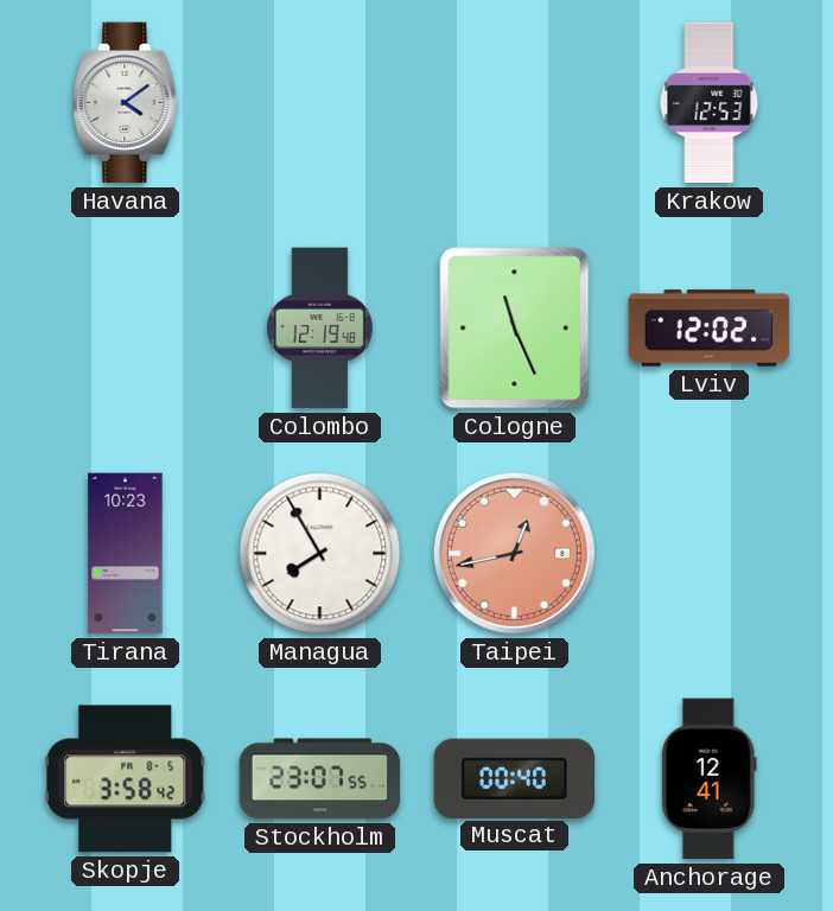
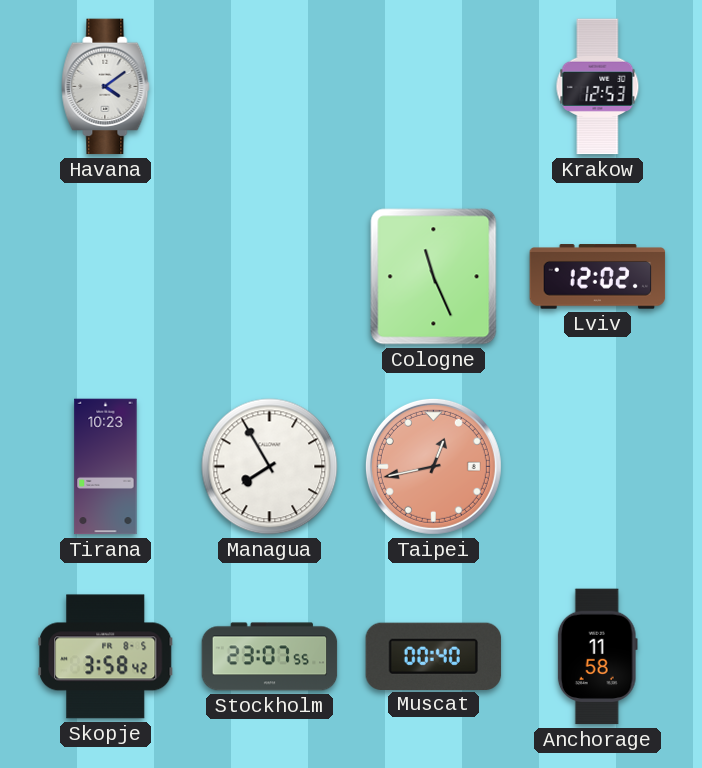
Colombo: 12:19 -> none (319, 329)
Anchorage: 12:41 -> 11:58 (597, 657)
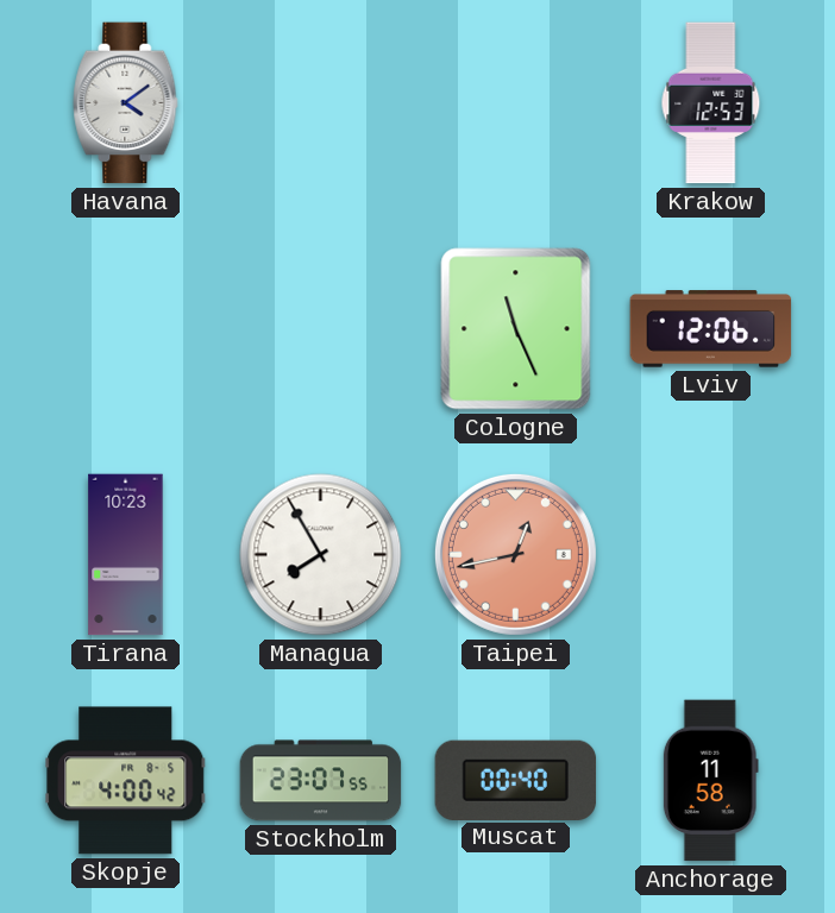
Lviv: 12:02 -> 12:06 (711, 329)
Skopje: 3:58 -> 4:00 (126, 781)
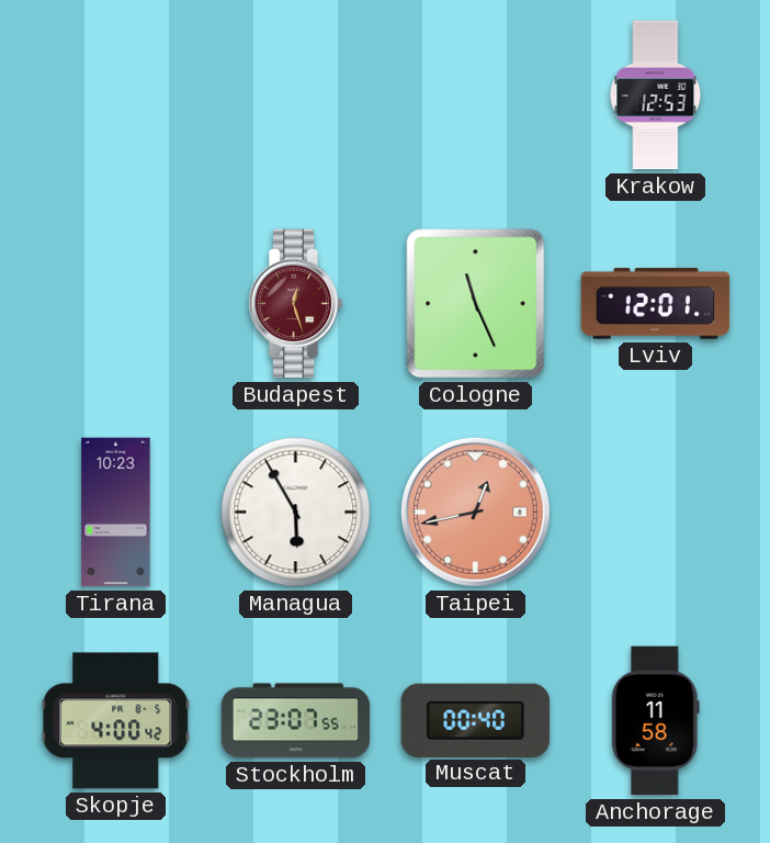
Havana: 4:09 -> none (126, 103)
Budapest: none -> 12:27 (295, 304)
Lviv: 12:06 -> 12:01 (656, 304)
Managua: 7:55 -> 5:55 (296, 513)
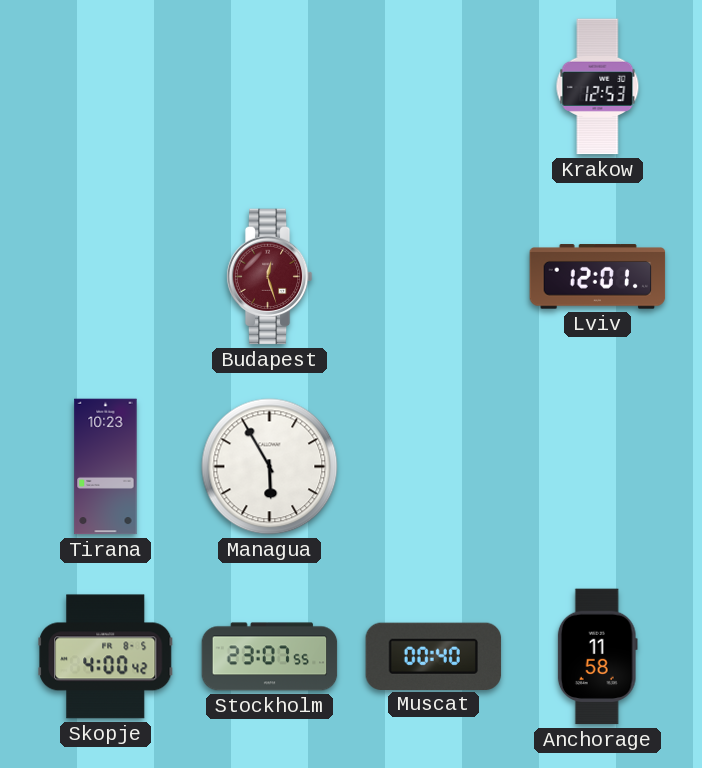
Cologne: 11:26 -> none (476, 304)
Taipei: 12:43 -> none (475, 512)
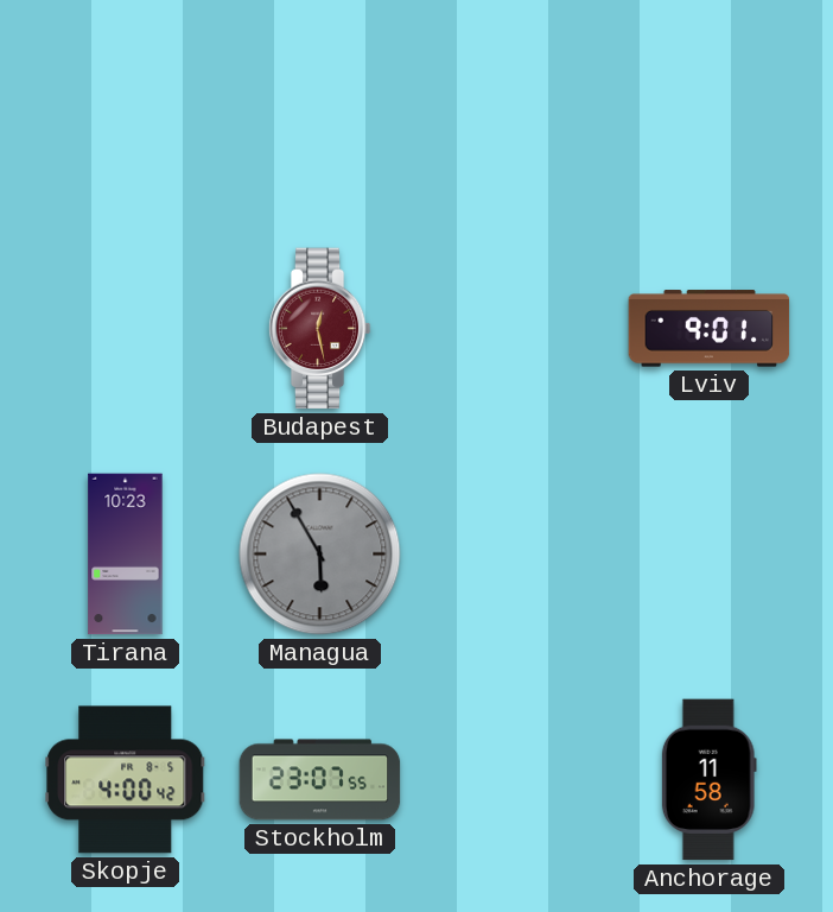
Krakow: 12:53 -> none (598, 87)
Budapest: 12:27 -> 12:28 (319, 329)
Lviv: 12:01 -> 9:01 (710, 329)
Managua dial: white -> grey (320, 555)
Muscat: 00:40 -> none (434, 656)
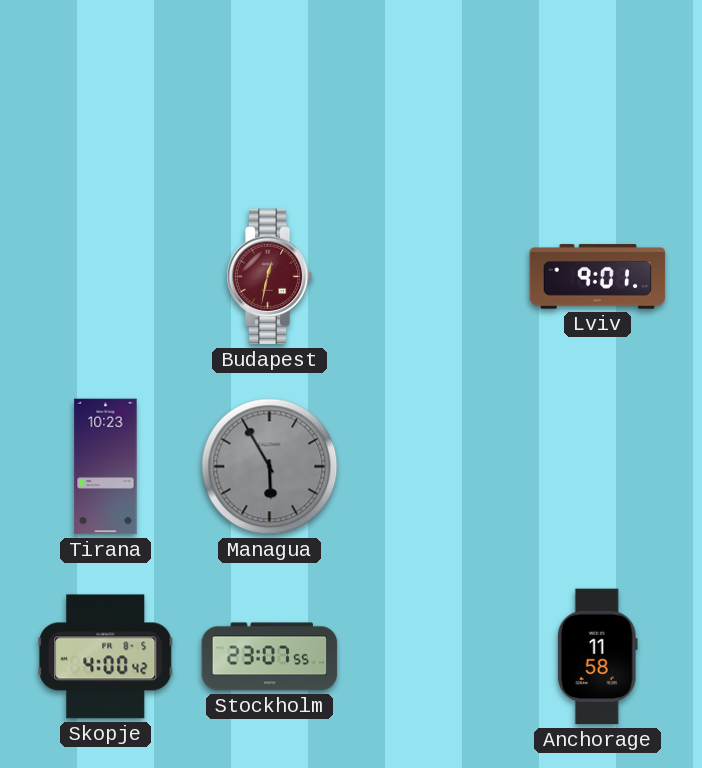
Budapest: 12:28 -> 12:32 (269, 277)
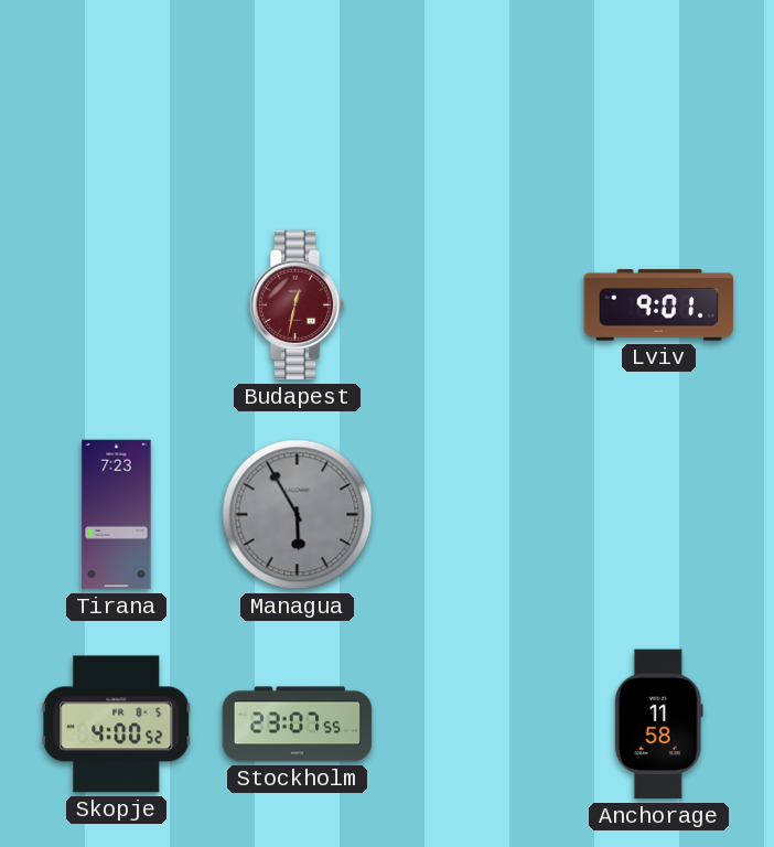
Tirana: 10:23 -> 7:23 (117, 515)
Skopje: 4:00:42 -> 4:00:52 (117, 725)
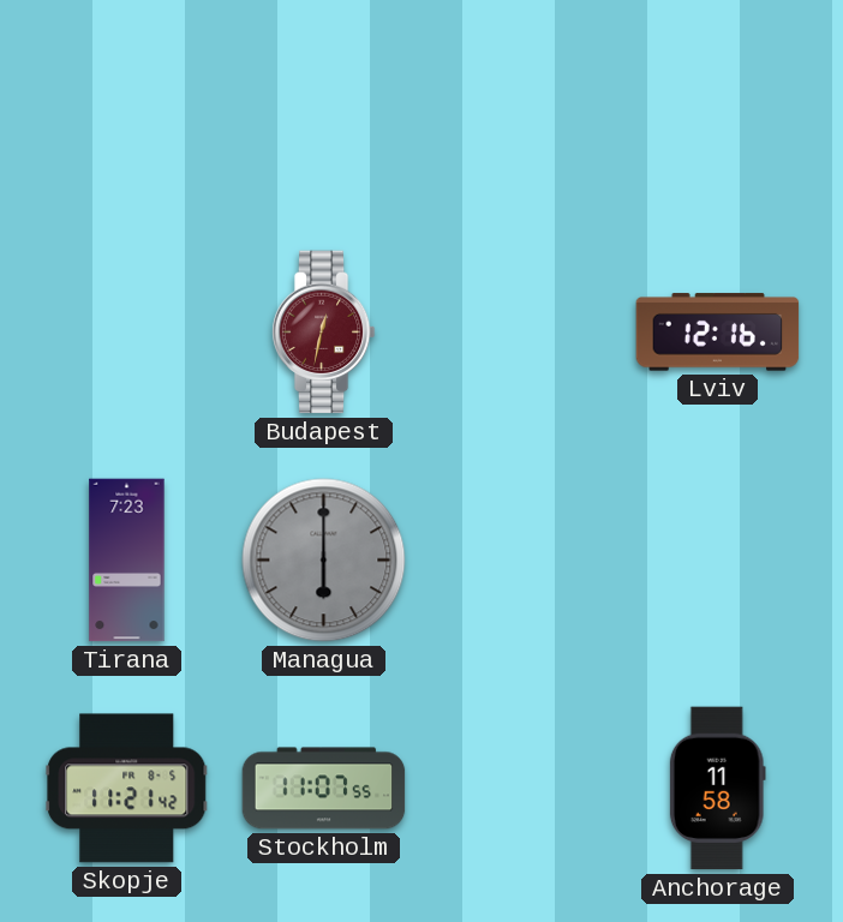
Lviv: 9:01 -> 12:16 (718, 333)
Managua: 5:55 -> 6:00 (324, 561)
Skopje: 4:00 -> 11:21 (127, 789)
Stockholm: 23:07 -> 11:07 (324, 789)
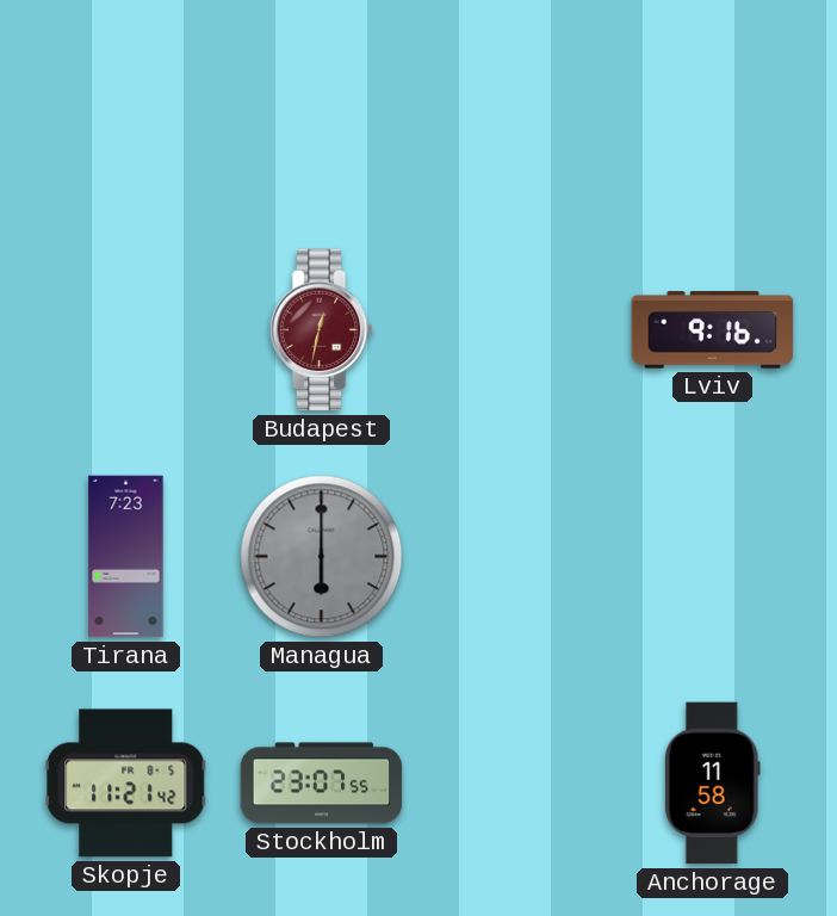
Lviv: 12:16 -> 9:16 (713, 330)
Stockholm: 11:07 -> 23:07 (322, 784)
